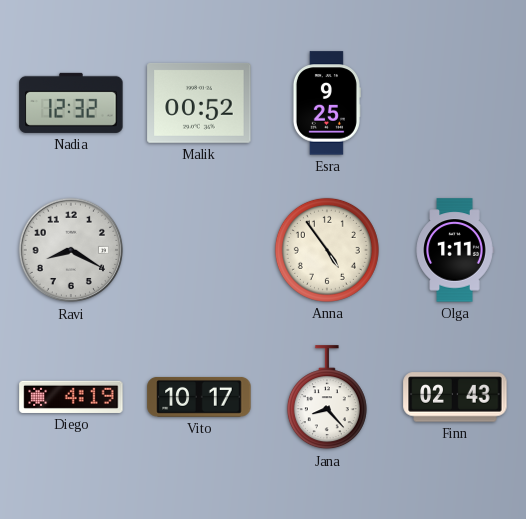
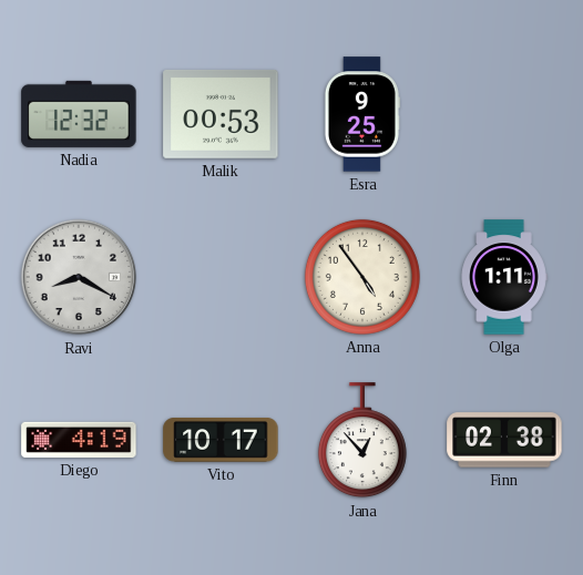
Malik: 00:52 -> 00:53 (221, 114)
Jana: 8:23 -> 12:53 (362, 441)
Finn: 02:43 -> 02:38 (504, 440)
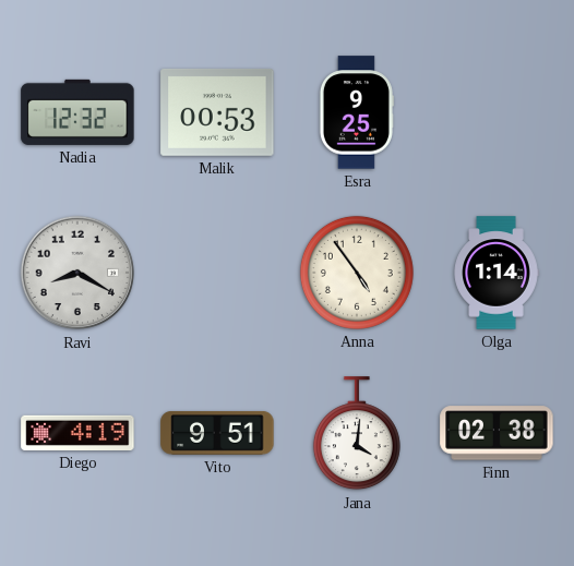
Olga: 1:11 -> 1:14 (497, 273)
Vito: 10:17 -> 9:51 (217, 433)
Jana: 12:53 -> 4:01 (357, 434)
